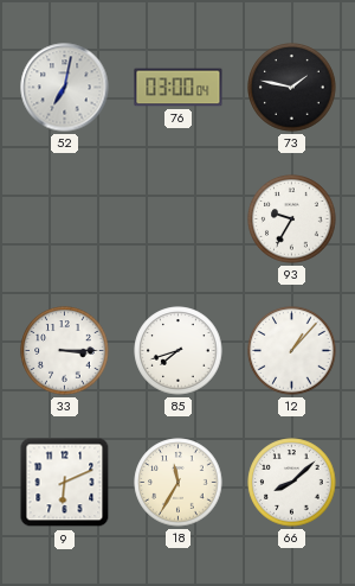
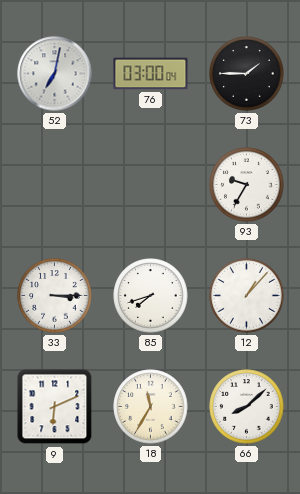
73: 1:47 -> 1:45 (247, 74)
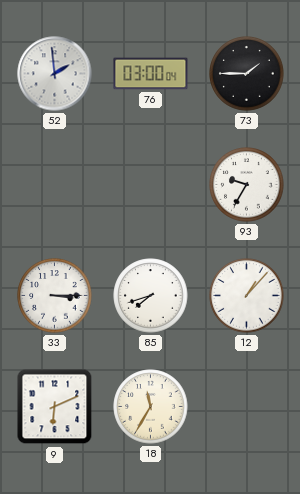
52: 7:02 -> 1:59 (55, 74)
66: 8:08 -> none (247, 407)
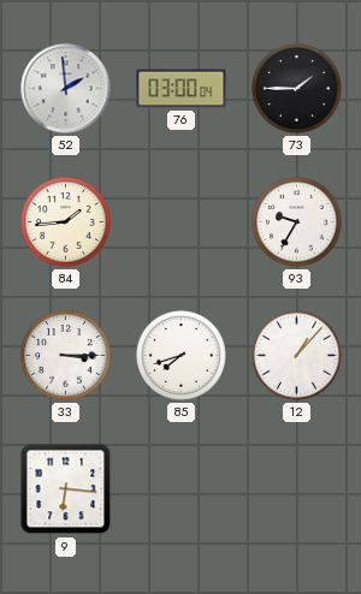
84: none -> 1:44 (66, 222)
9: 6:11 -> 6:16 (66, 489)
18: 11:35 -> none (151, 407)
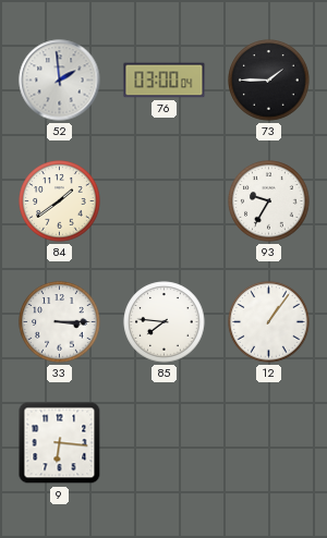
84: 1:44 -> 1:39 (60, 201)
85: 7:42 -> 7:46 (165, 322)
12: 1:07 -> 1:06 (269, 322)
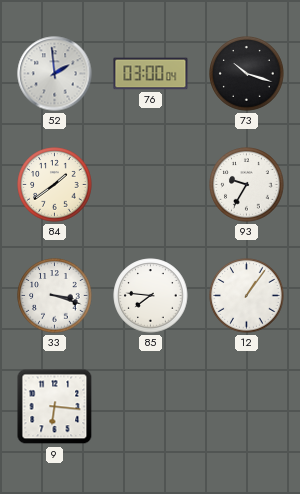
73: 1:45 -> 10:18 (247, 74)
33: 3:15 -> 3:18 (55, 296)
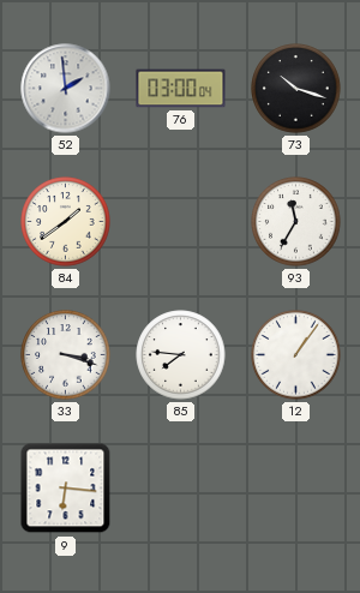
93: 9:35 -> 11:35 (296, 222)
